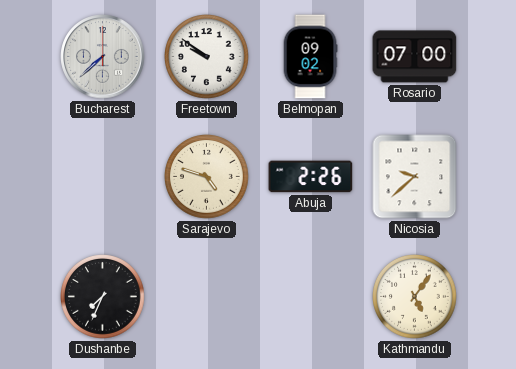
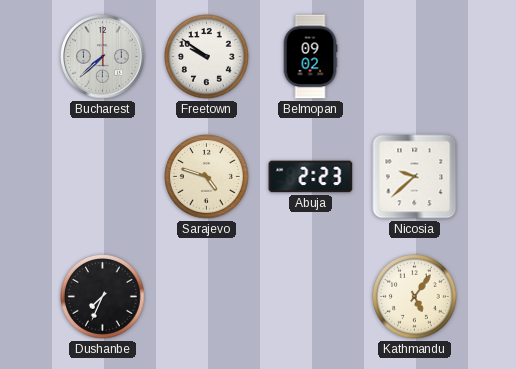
Rosario: 07:00 -> none (415, 57)
Abuja: 2:26 -> 2:23 (311, 177)
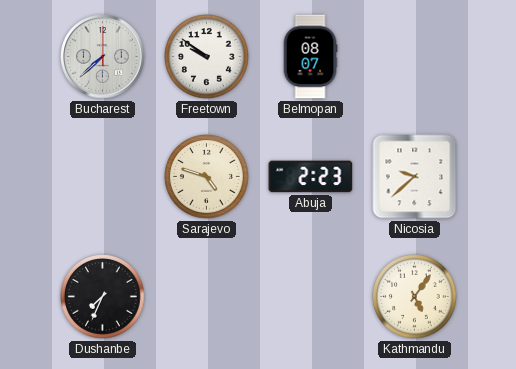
Belmopan: 09:02 -> 08:07 (310, 57)
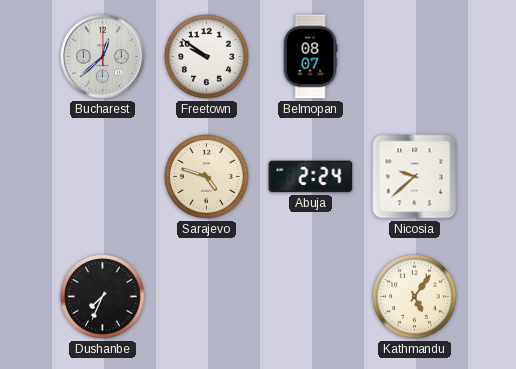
Bucharest: 7:38 -> 12:38 (103, 57)
Abuja: 2:23 -> 2:24 (311, 177)
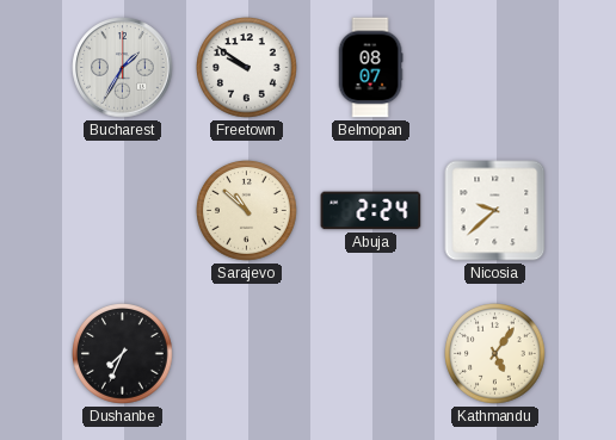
Bucharest: 12:38 -> 1:35 (123, 68)
Sarajevo: 4:48 -> 10:52 (247, 211)
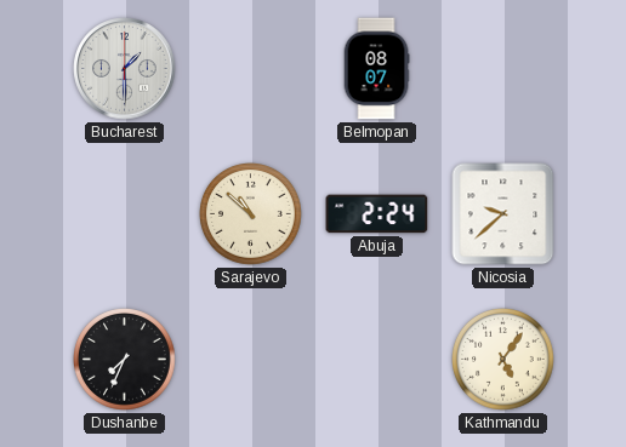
Bucharest: 1:35 -> 1:30 (125, 69)
Freetown: 9:51 -> none (247, 68)
